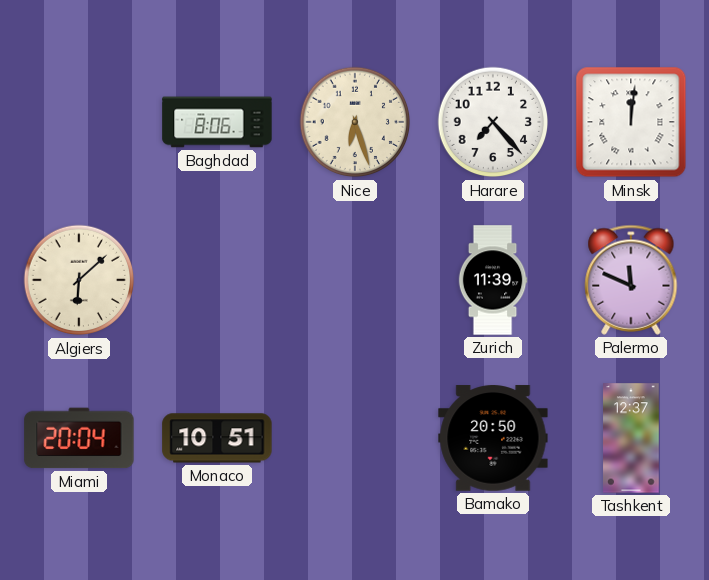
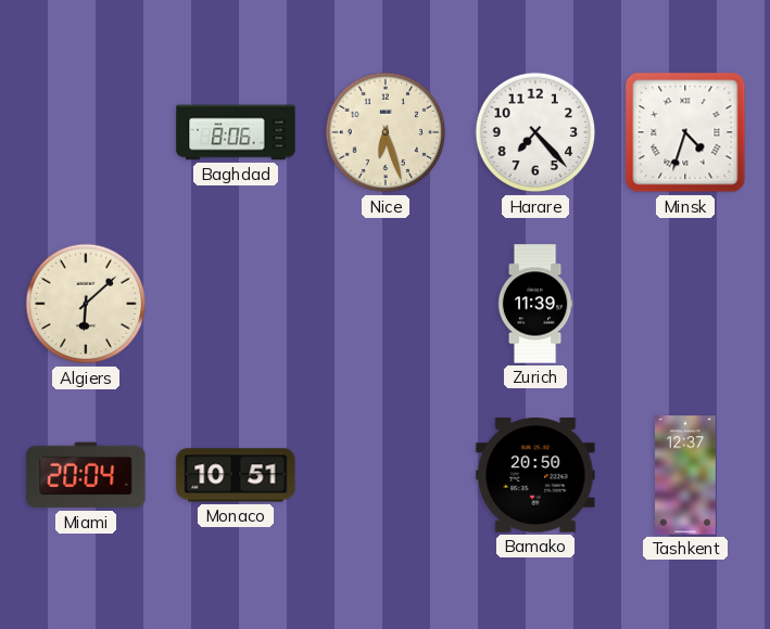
Minsk: 12:01 -> 4:33 (685, 132)
Palermo: 11:49 -> none (631, 280)
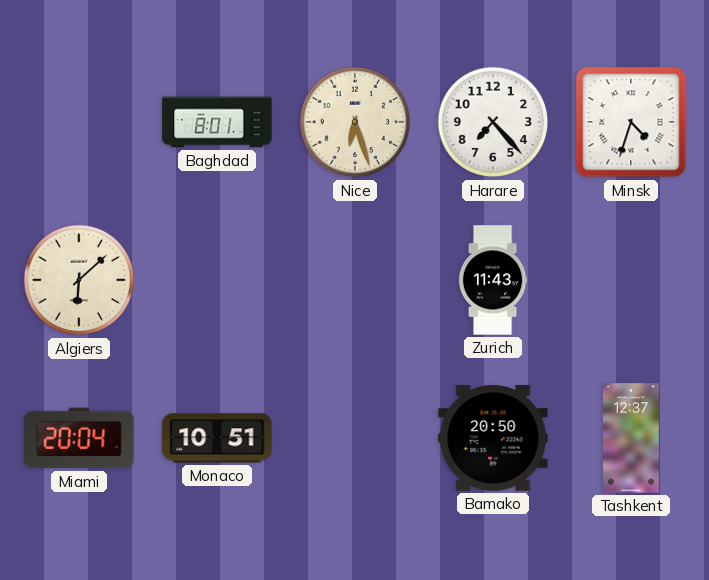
Baghdad: 8:06 -> 8:01 (217, 122)
Zurich: 11:39 -> 11:43 (493, 280)
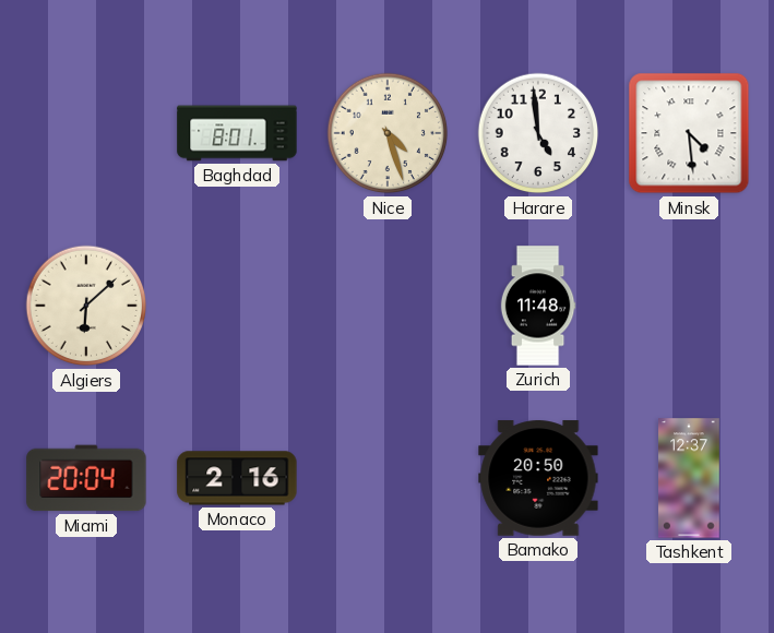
Nice: 6:27 -> 4:27 (388, 133)
Harare: 7:23 -> 4:59 (538, 133)
Minsk: 4:33 -> 4:29 (689, 133)
Zurich: 11:43 -> 11:48 (538, 306)
Monaco: 10:51 -> 2:16 (237, 478)
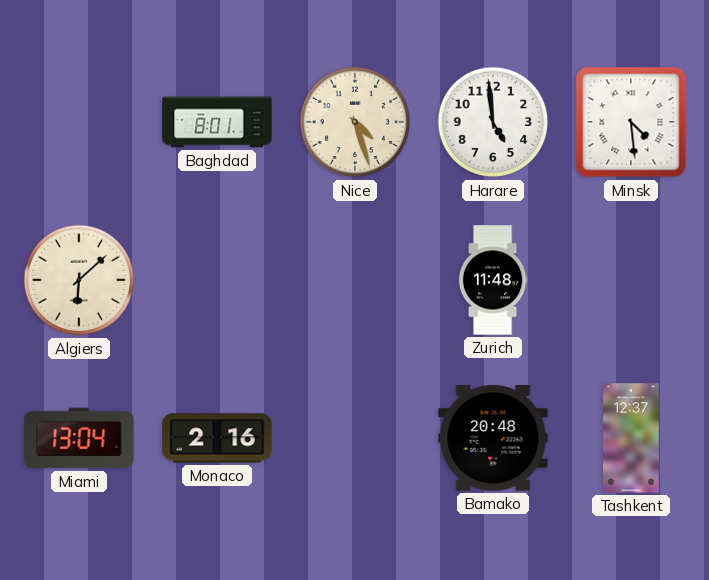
Miami: 20:04 -> 13:04 (79, 438)
Bamako: 20:50 -> 20:48 (493, 438)
